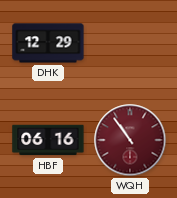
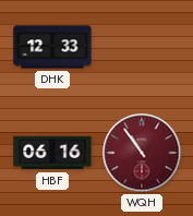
DHK: 12:29 -> 12:33 (52, 47)
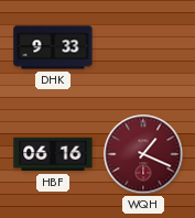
DHK: 12:33 -> 9:33 (53, 47)
WQH: 10:54 -> 1:19 (143, 154)
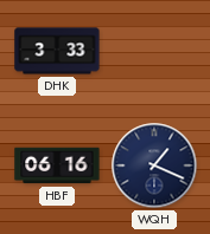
DHK: 9:33 -> 3:33 (57, 51)
WQH dial: burgundy -> navy (154, 165)
